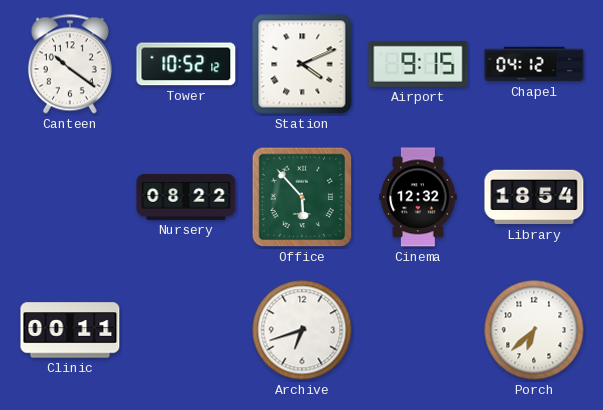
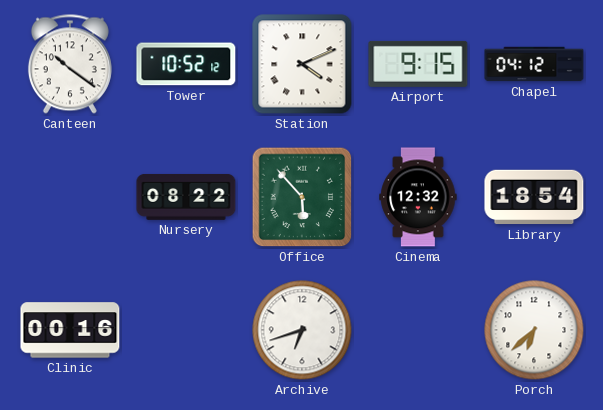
Clinic: 00:11 -> 00:16 (70, 330)
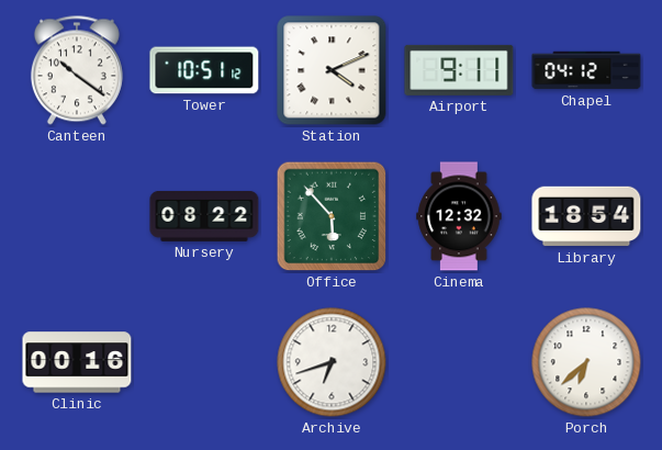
Tower: 10:52 -> 10:51 (204, 70)
Airport: 9:15 -> 9:11 (459, 70)
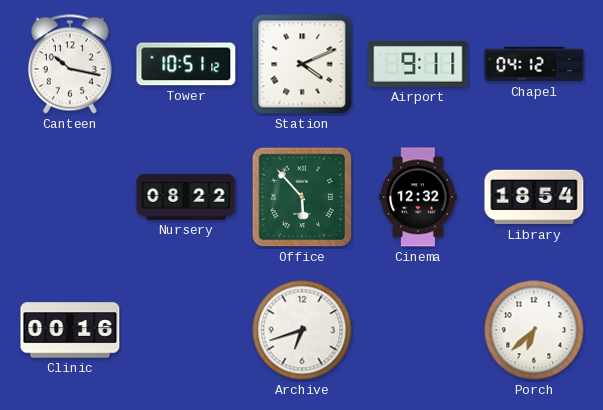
Canteen: 10:21 -> 10:17 (70, 64)
